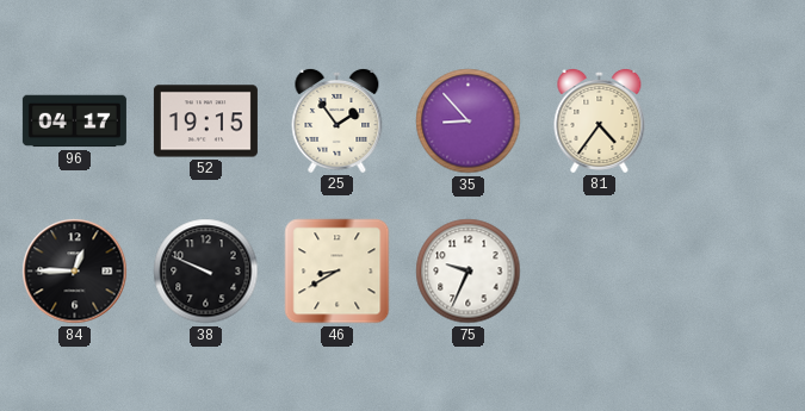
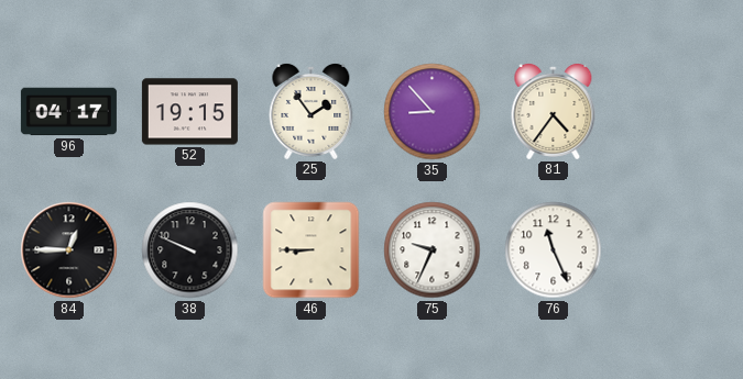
46: 8:40 -> 8:45 (312, 250)
76: none -> 11:26 (554, 250)
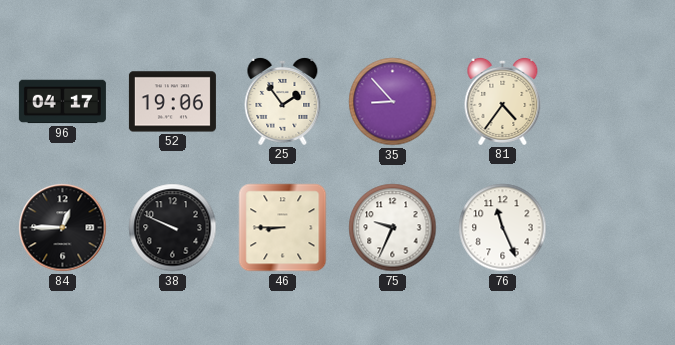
52: 19:15 -> 19:06 (172, 102)
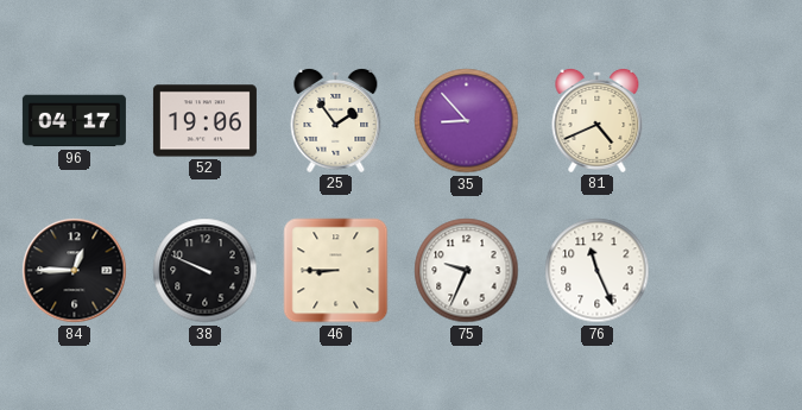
81: 4:36 -> 4:41 (598, 120)
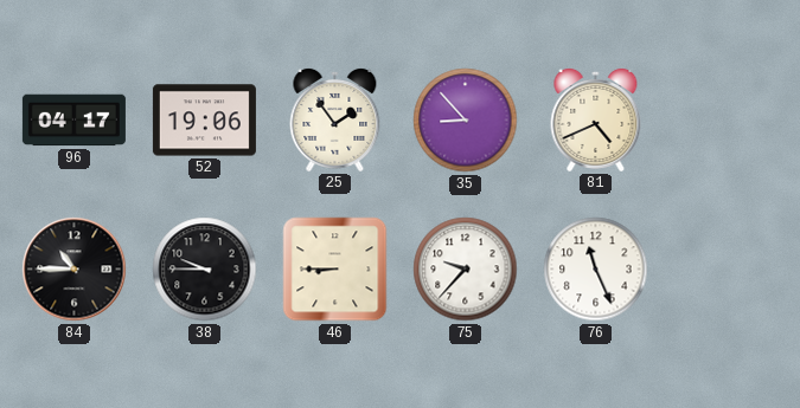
84: 12:45 -> 10:45 (75, 270)
38: 9:49 -> 9:45 (205, 270)
75: 9:34 -> 9:37 (466, 270)
